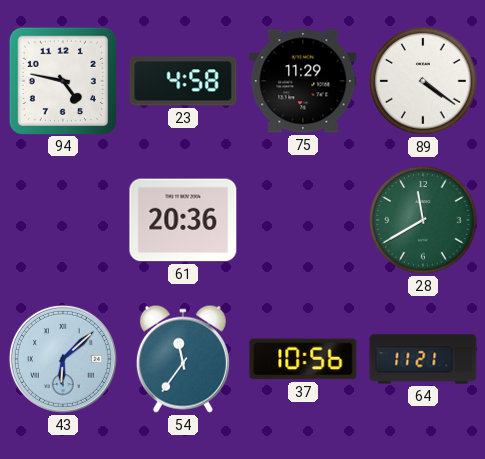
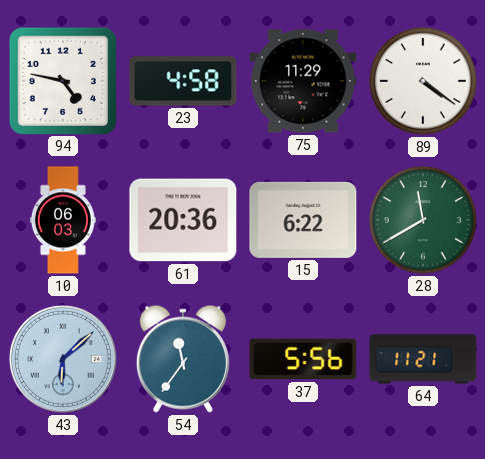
10: none -> 06:03 (63, 220)
15: none -> 6:22 (303, 220)
37: 10:56 -> 5:56 (303, 359)
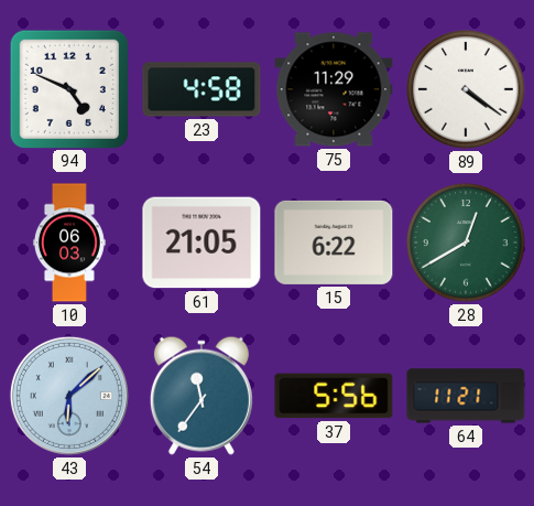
94: 4:47 -> 4:49 (68, 88)
61: 20:36 -> 21:05 (201, 243)
28: 11:40 -> 12:40 (466, 243)
